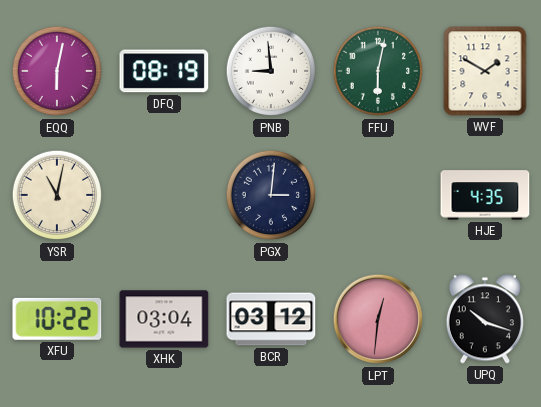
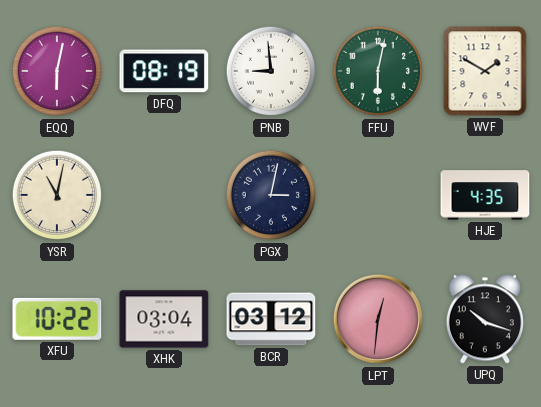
PGX: 3:01 -> 3:02 (271, 195)
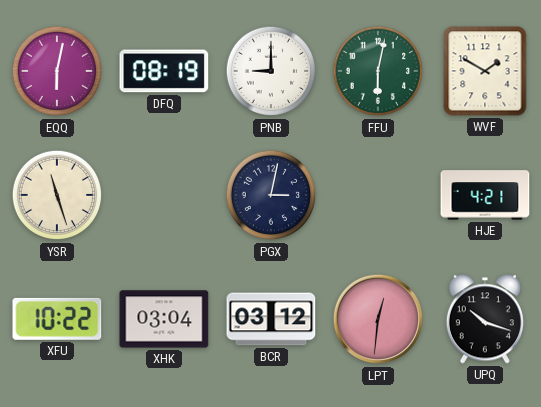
PNB: 8:59 -> 9:00 (271, 71)
YSR: 11:02 -> 11:27 (57, 195)
HJE: 4:35 -> 4:21 (485, 195)
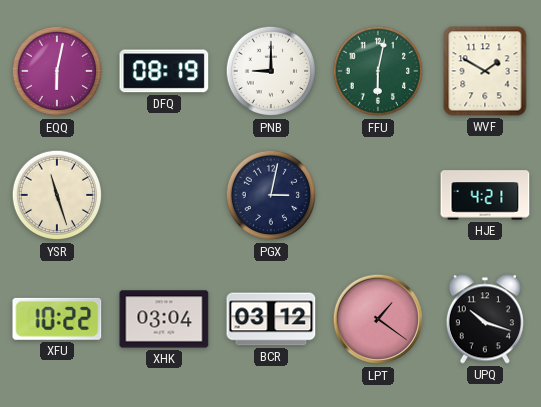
LPT: 12:31 -> 1:21 (378, 319)
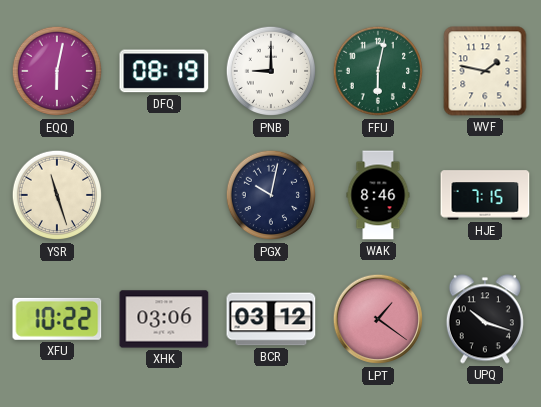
WVF: 1:50 -> 1:47 (485, 71)
PGX: 3:02 -> 10:02 (271, 195)
WAK: none -> 8:46 (378, 195)
HJE: 4:21 -> 7:15 (485, 195)
XHK: 03:04 -> 03:06 (164, 319)
